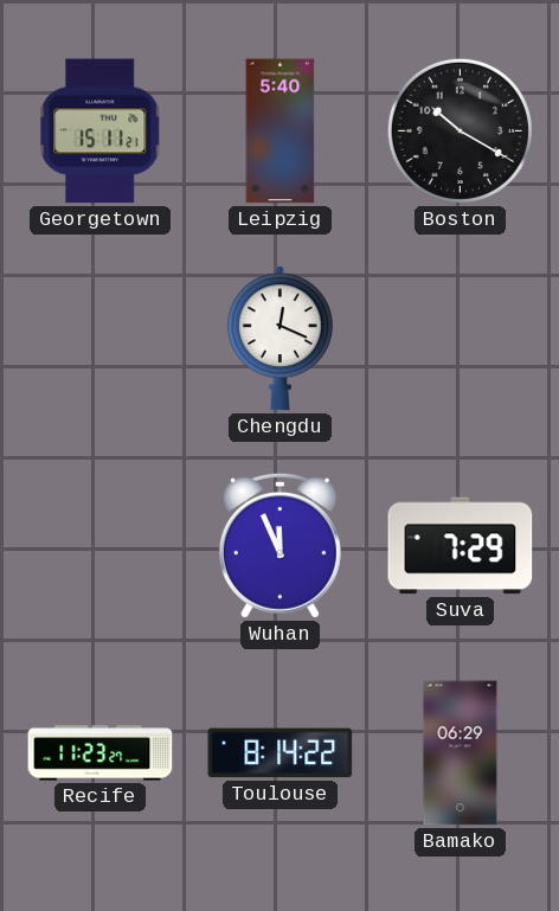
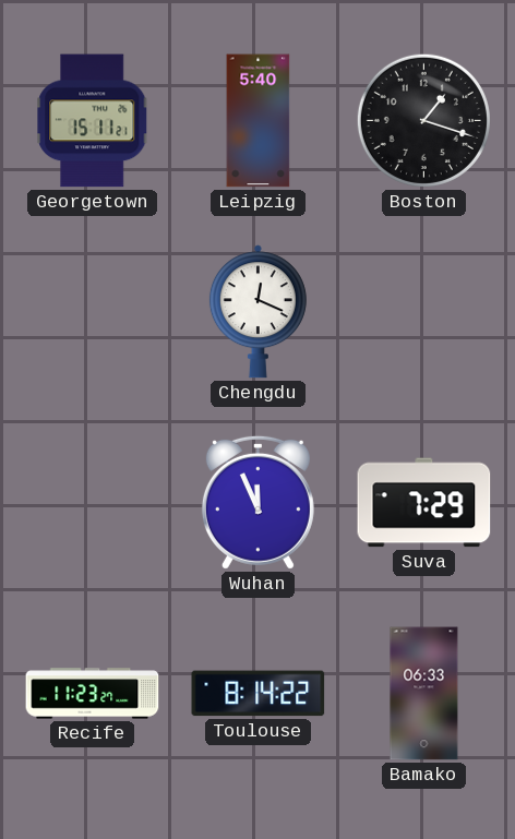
Boston: 10:20 -> 1:18 (423, 120)
Bamako: 06:29 -> 06:33 (424, 694)
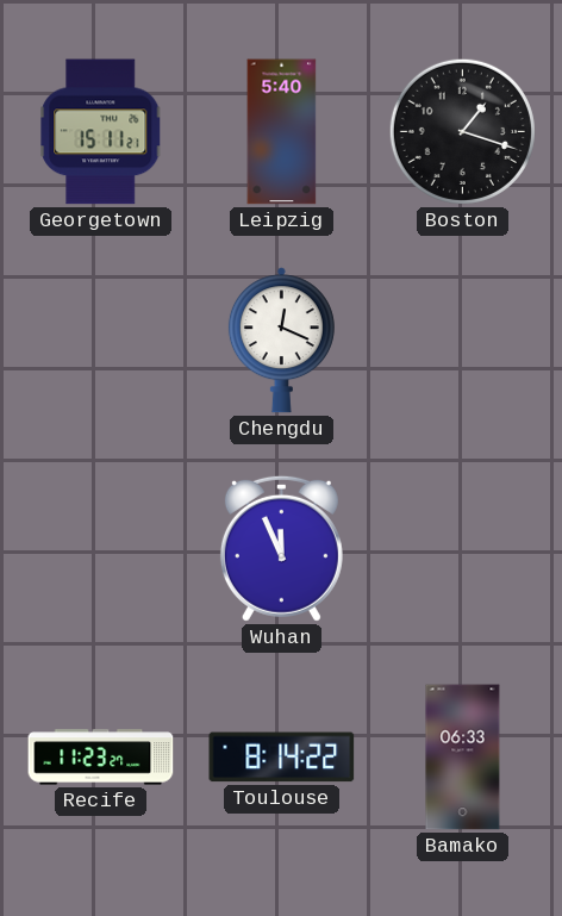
Suva: 7:29 -> none (424, 503)
